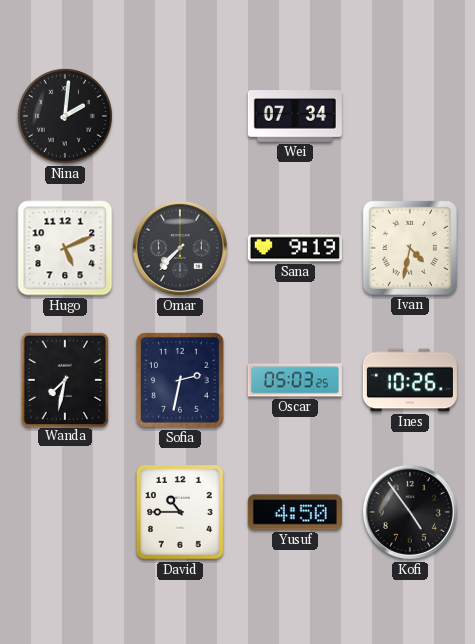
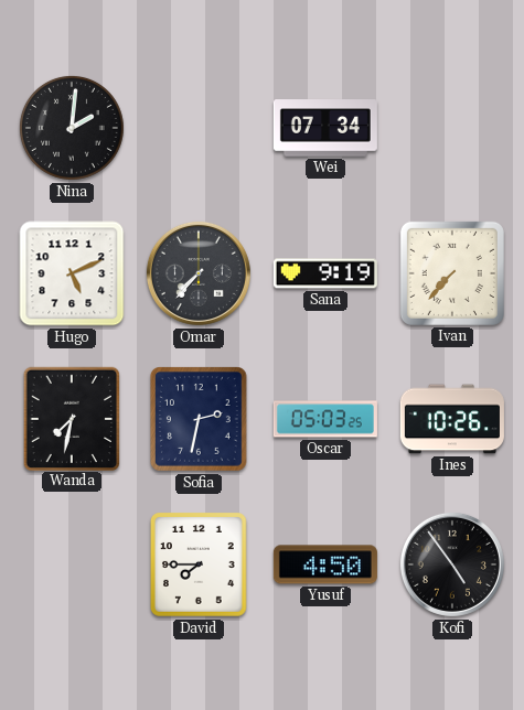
Ivan: 4:32 -> 7:37 (452, 273)
David: 10:45 -> 7:45 (200, 566)
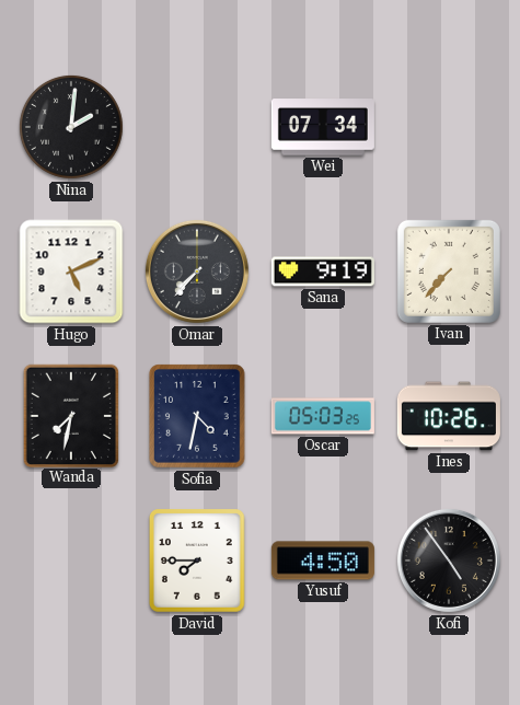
Sofia: 2:32 -> 4:32 (198, 417)
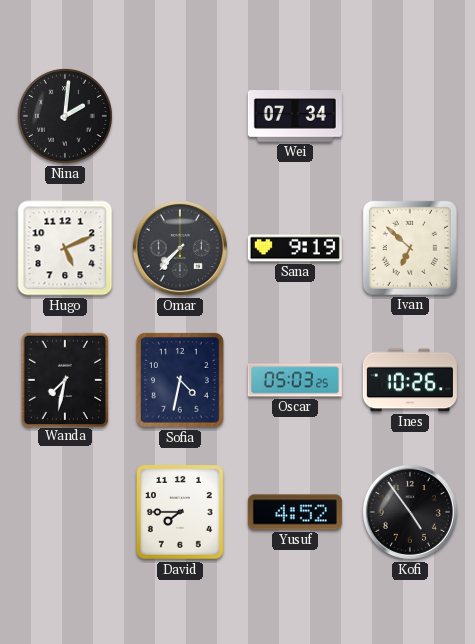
Ivan: 7:37 -> 6:52 (410, 248)
Yusuf: 4:50 -> 4:52 (295, 512)
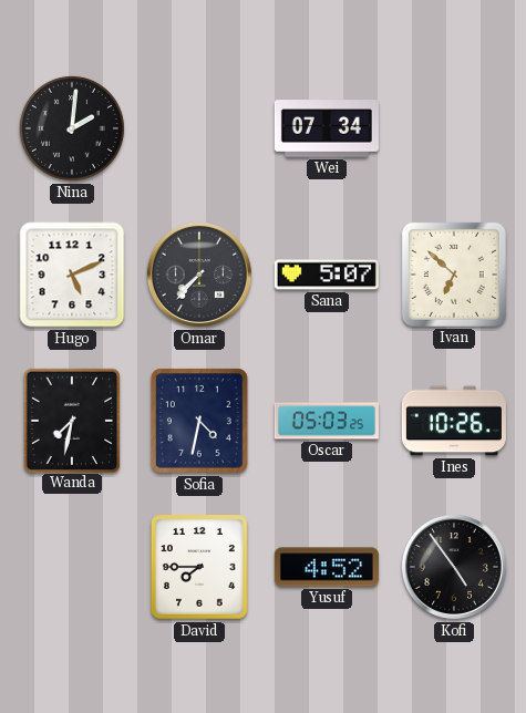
Sana: 9:19 -> 5:07 (327, 275)
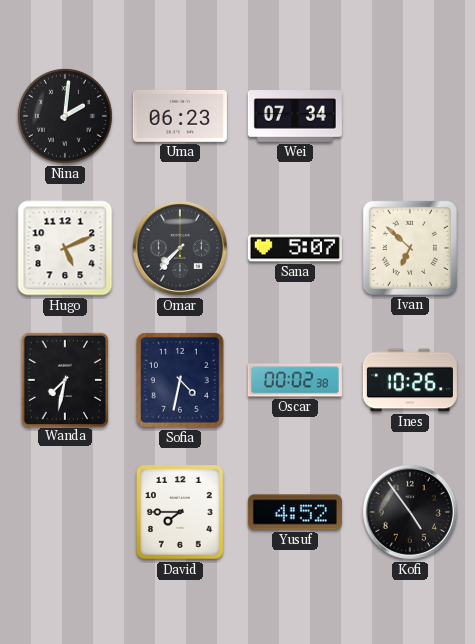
Uma: none -> 06:23 (180, 116)
Oscar: 05:03 -> 00:02 (295, 380)
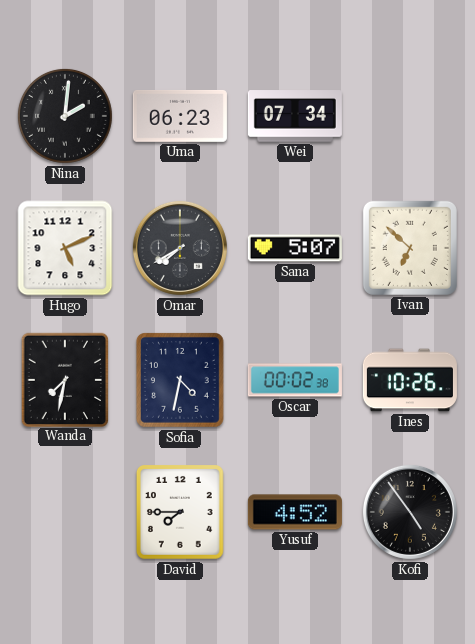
Omar: 7:37 -> 7:40 (180, 248)
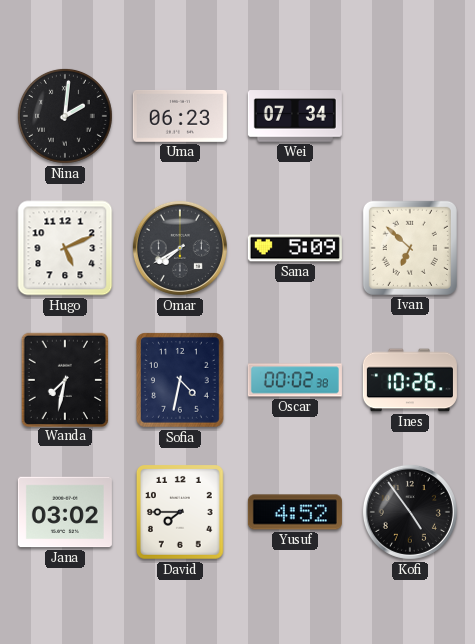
Sana: 5:07 -> 5:09 (295, 248)
Jana: none -> 03:02 (65, 512)
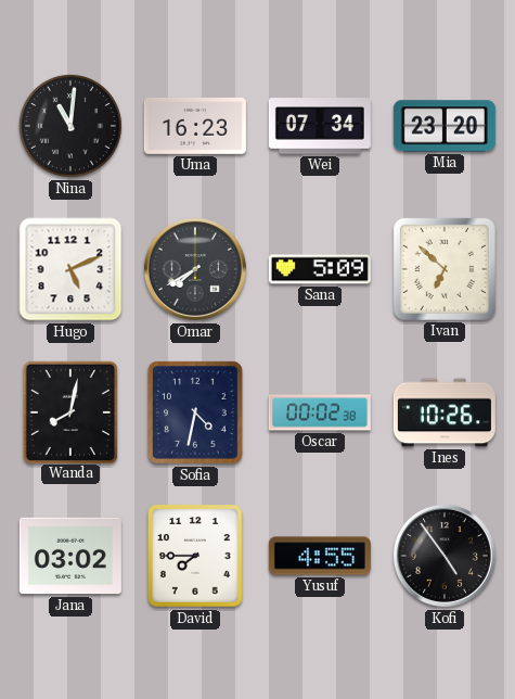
Nina: 2:01 -> 11:01 (70, 126)
Uma: 06:23 -> 16:23 (195, 126)
Mia: none -> 23:20 (445, 126)
Wanda: 7:32 -> 8:02 (69, 411)
Yusuf: 4:52 -> 4:55 (320, 556)
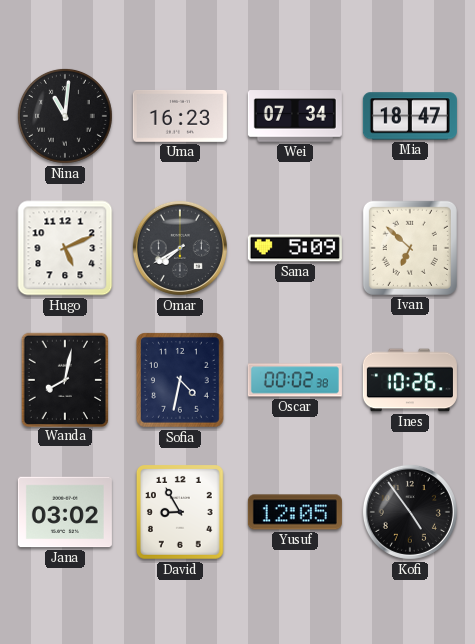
Mia: 23:20 -> 18:47 (410, 116)
David: 7:45 -> 8:55 (181, 513)
Yusuf: 4:55 -> 12:05 (295, 512)
